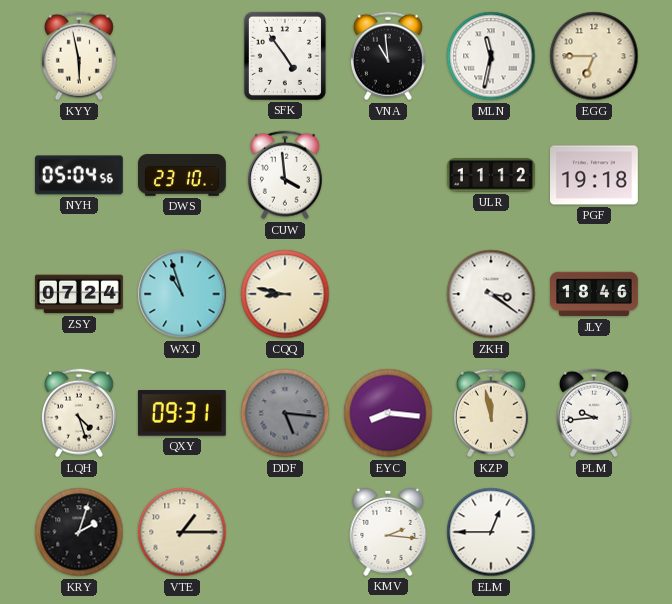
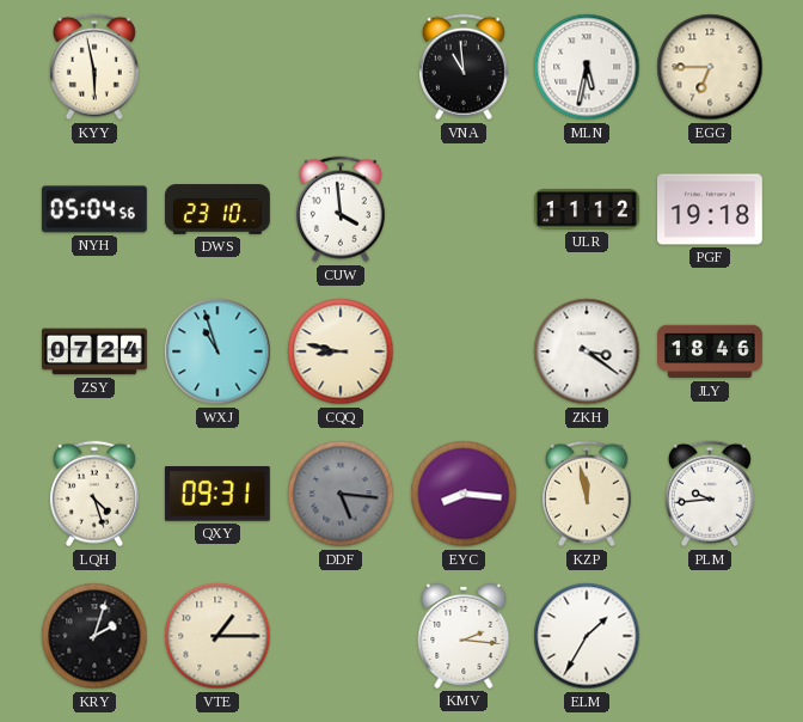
SFK: 4:54 -> none (285, 56)
MLN: 11:32 -> 5:32 (587, 67)
ELM: 12:45 -> 1:35 (587, 636)
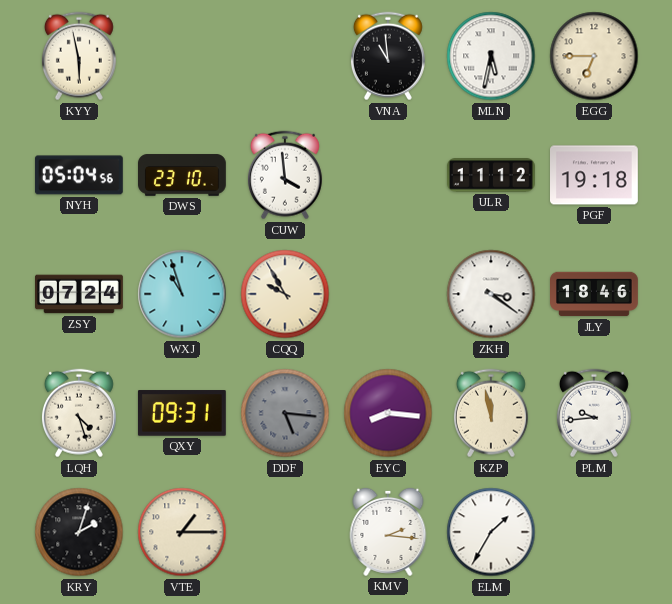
CQQ: 8:47 -> 9:55 (285, 294)
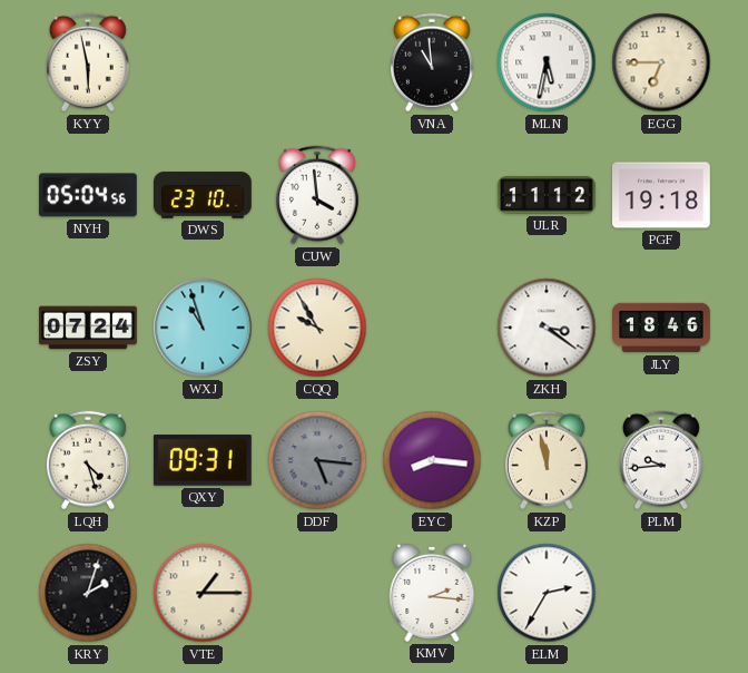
ELM: 1:35 -> 2:35 (547, 593)
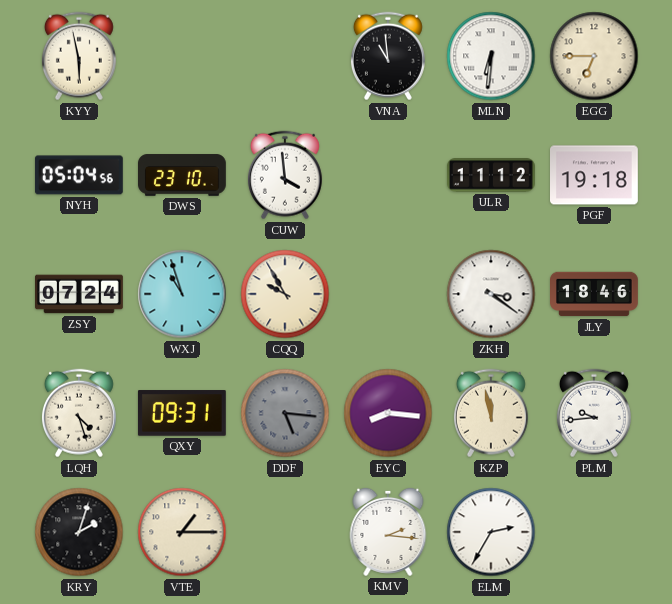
MLN: 5:32 -> 6:31 (491, 56)
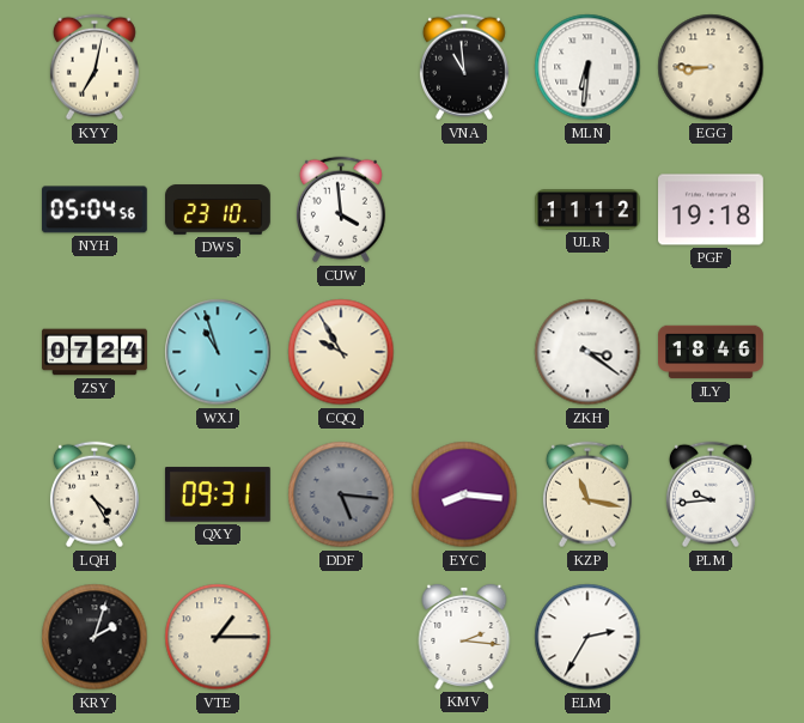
KYY: 5:58 -> 7:02 (95, 67)
EGG: 6:45 -> 8:45 (711, 67)
LQH: 4:27 -> 4:25 (95, 494)
KZP: 11:58 -> 11:17 (587, 494)
